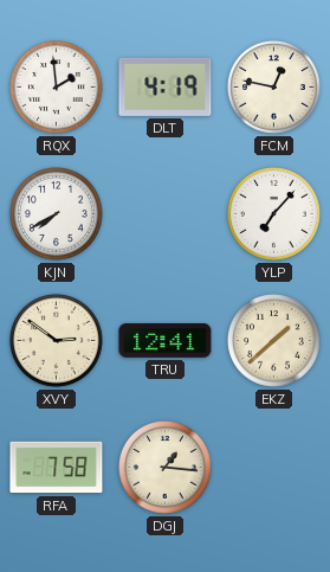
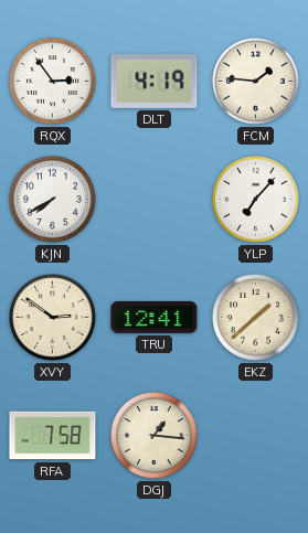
RQX: 1:59 -> 2:54 (53, 82)
FCM: 12:47 -> 1:46 (256, 82)
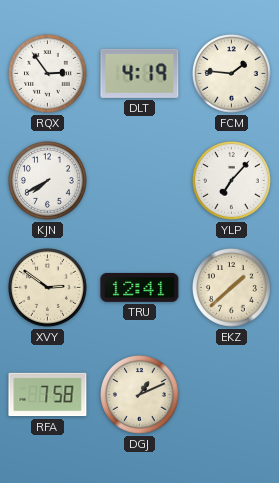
DGJ: 1:16 -> 1:11 (140, 395)
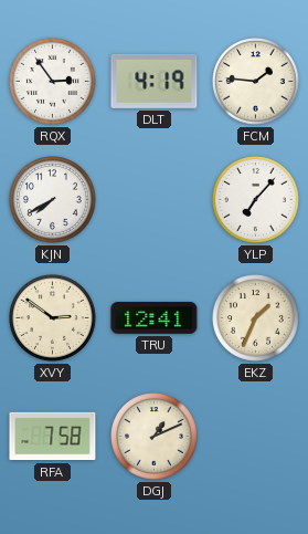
EKZ: 1:38 -> 1:34 (256, 318)
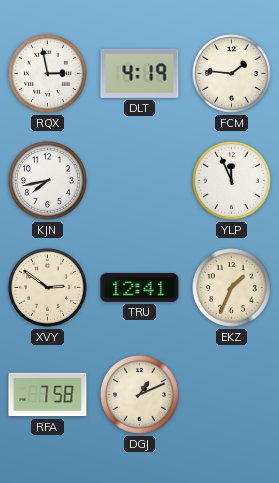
RQX: 2:54 -> 2:58 (48, 74)
KJN: 7:40 -> 7:43 (48, 181)
YLP: 7:07 -> 11:56 (232, 181)
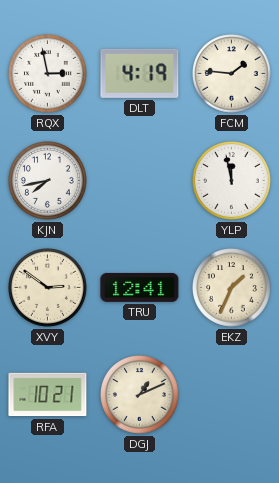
YLP: 11:56 -> 11:58 (232, 181)
RFA: 7:58 -> 10:21 (48, 395)
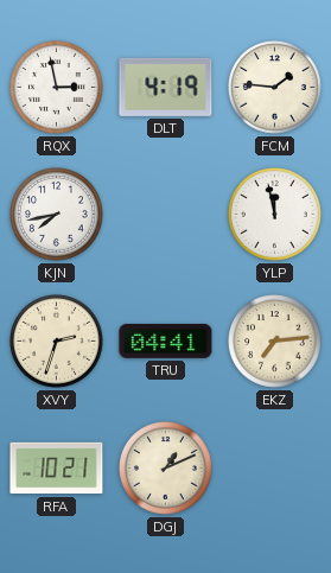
XVY: 2:51 -> 2:33 (57, 342)
TRU: 12:41 -> 04:41 (166, 340)
EKZ: 1:34 -> 7:14 (275, 342)
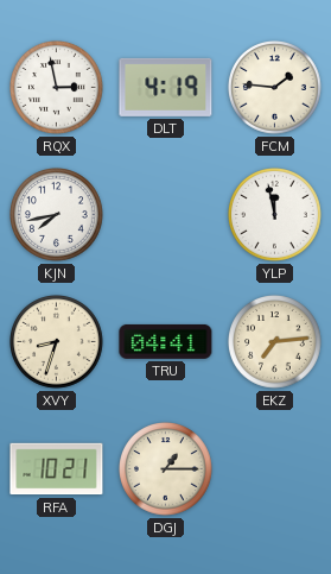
XVY: 2:33 -> 8:33 (57, 342)
DGJ: 1:11 -> 1:15 (166, 469)
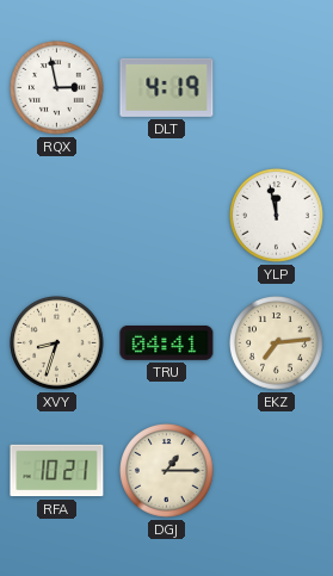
FCM: 1:46 -> none (275, 88)
KJN: 7:43 -> none (57, 215)
